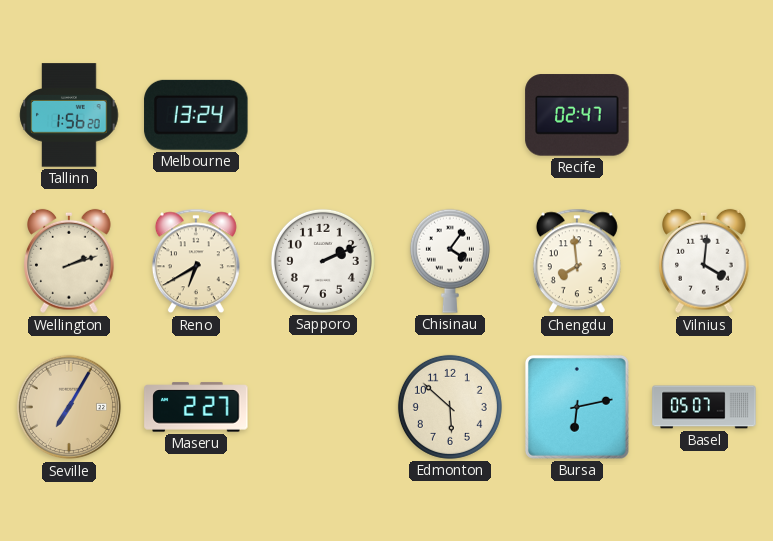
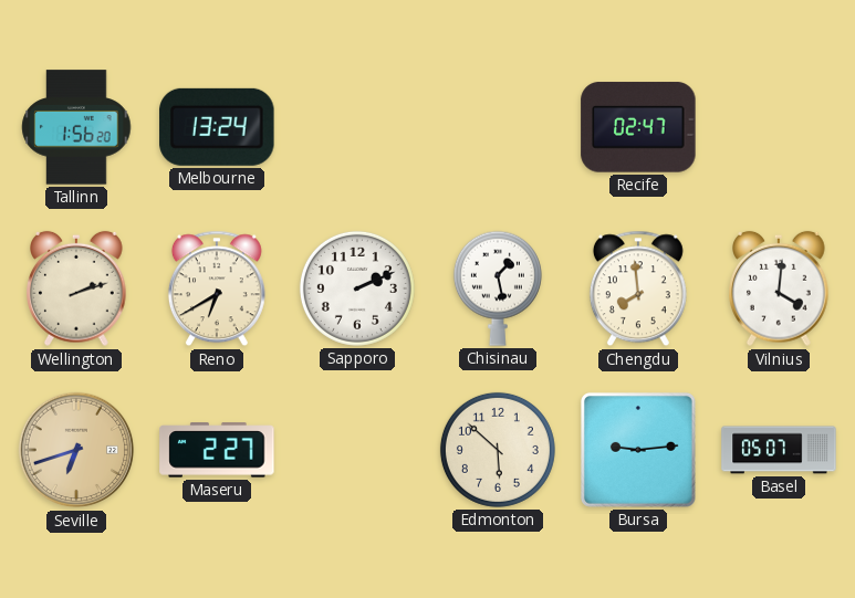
Chisinau: 4:06 -> 1:28 (498, 288)
Seville: 7:05 -> 6:42 (76, 450)
Bursa: 6:13 -> 9:14 (638, 450)
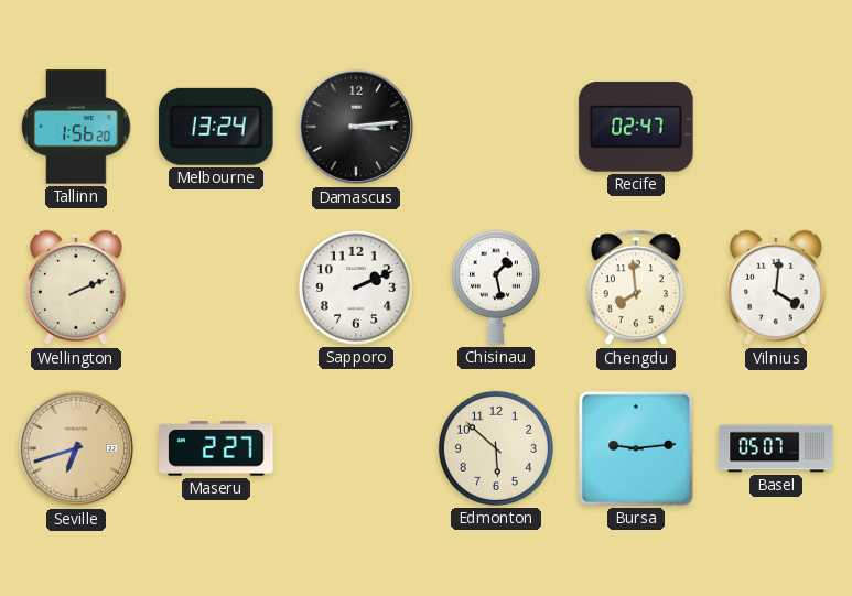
Damascus: none -> 3:14 (356, 127)
Wellington: 2:12 -> 2:11 (76, 288)
Reno: 6:40 -> none (217, 288)
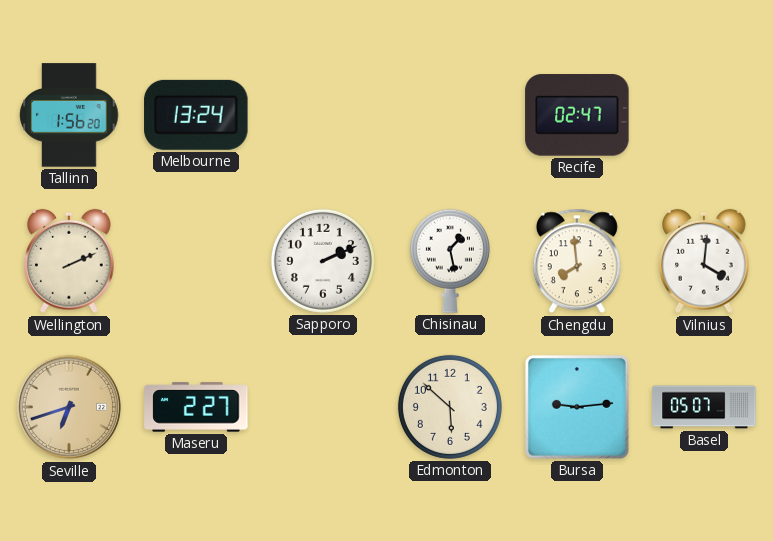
Damascus: 3:14 -> none (356, 127)
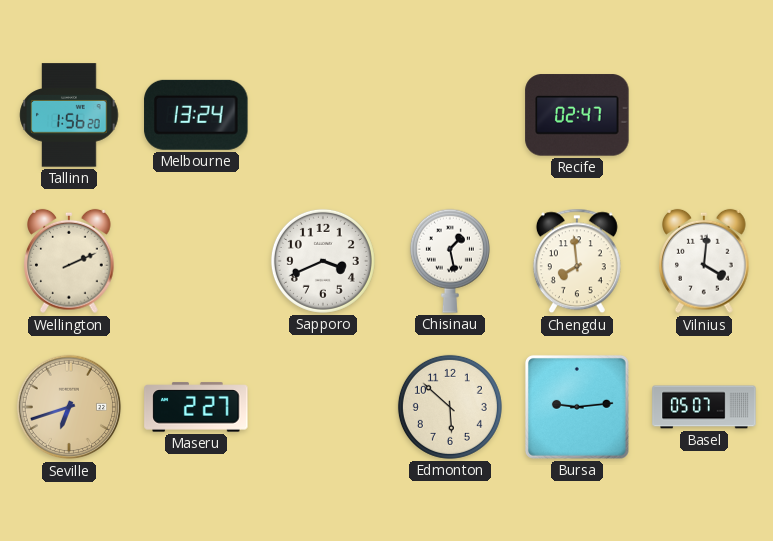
Sapporo: 2:11 -> 3:41 (323, 261)
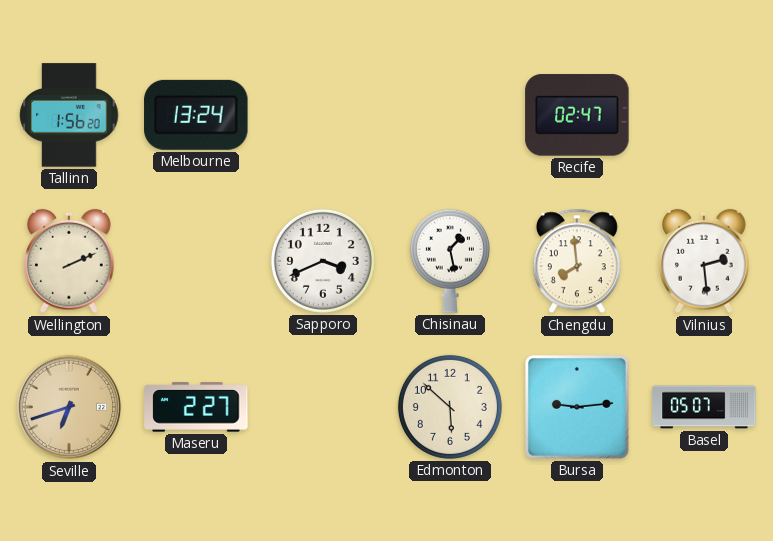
Vilnius: 4:01 -> 2:29 (704, 261)
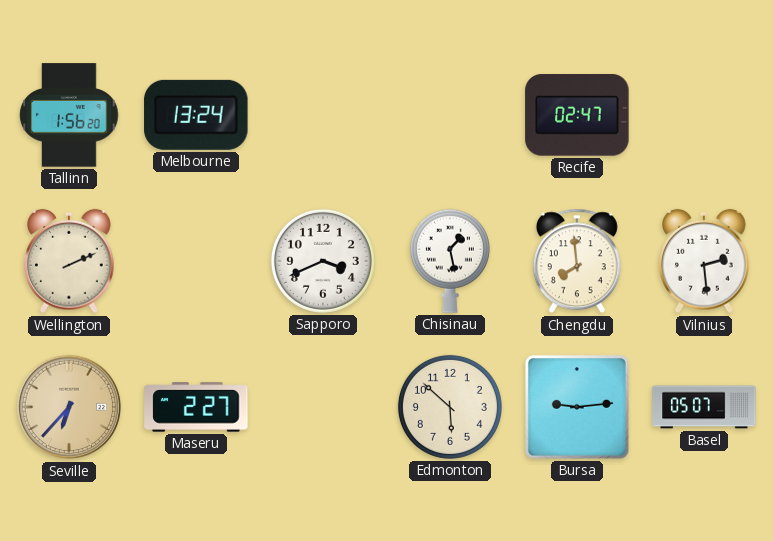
Seville: 6:42 -> 6:37 (69, 407)
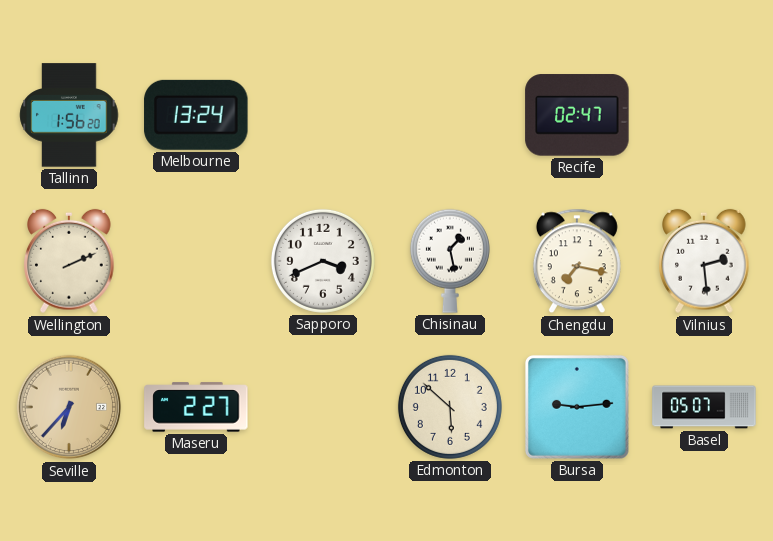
Chengdu: 7:59 -> 7:17 (577, 261)
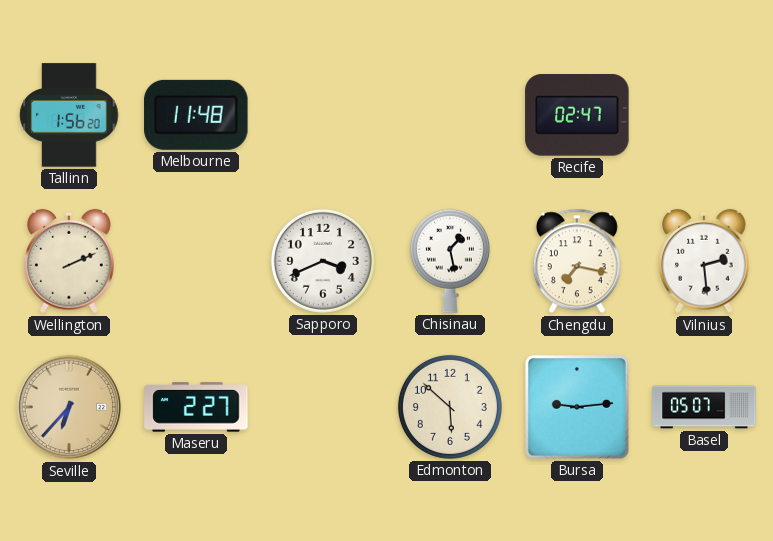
Melbourne: 13:24 -> 11:48 (196, 115)
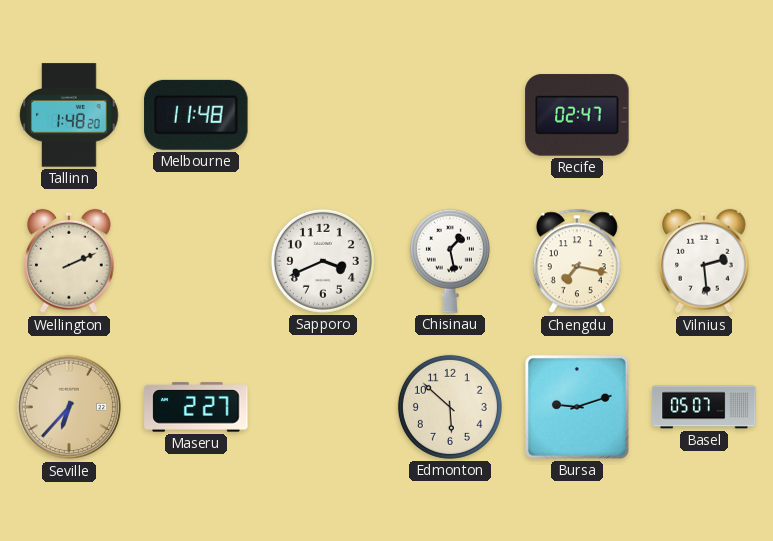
Tallinn: 1:56 -> 1:48 (69, 115)
Bursa: 9:14 -> 9:12 (577, 407)
